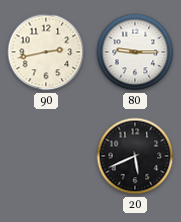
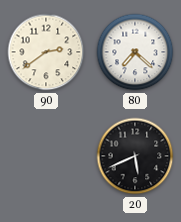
90: 2:43 -> 2:39 (46, 52)
80: 9:15 -> 7:22 (135, 52)
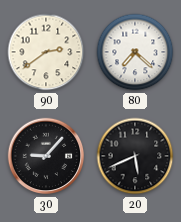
30: none -> 9:07 (46, 156)
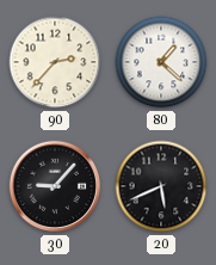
90: 2:39 -> 2:37 (55, 62)
80: 7:22 -> 1:22 (161, 62)
